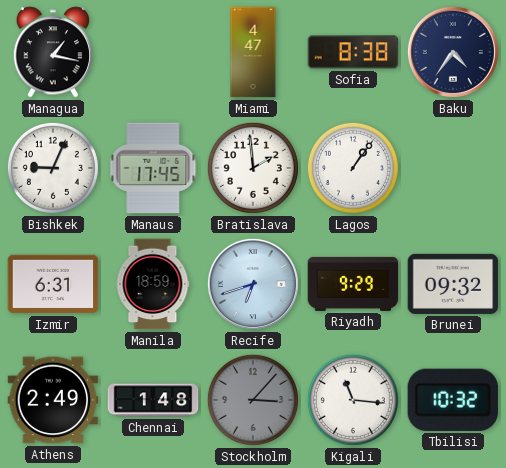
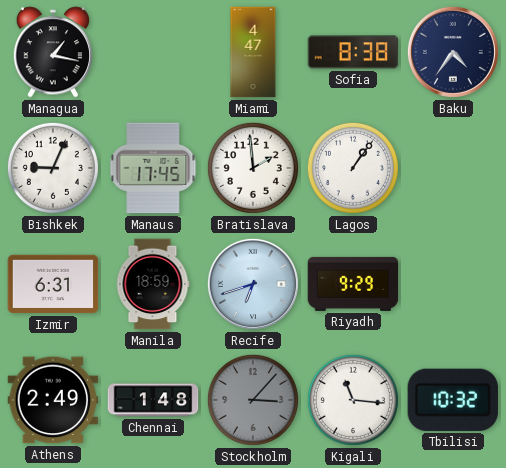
Brunei: 09:32 -> none (453, 284)
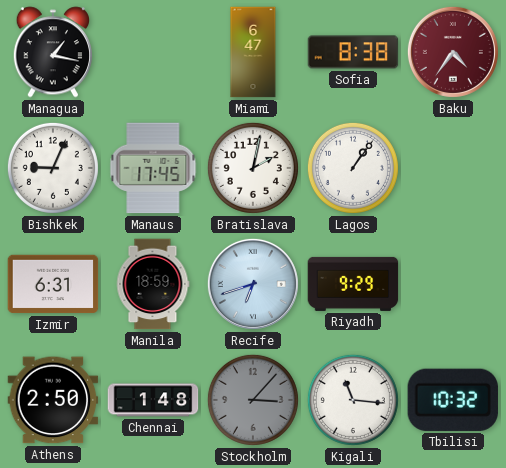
Miami: 4:47 -> 6:47 (253, 52)
Baku dial: navy -> burgundy (453, 52)
Bratislava: 1:59 -> 2:02 (253, 168)
Athens: 2:49 -> 2:50 (53, 400)
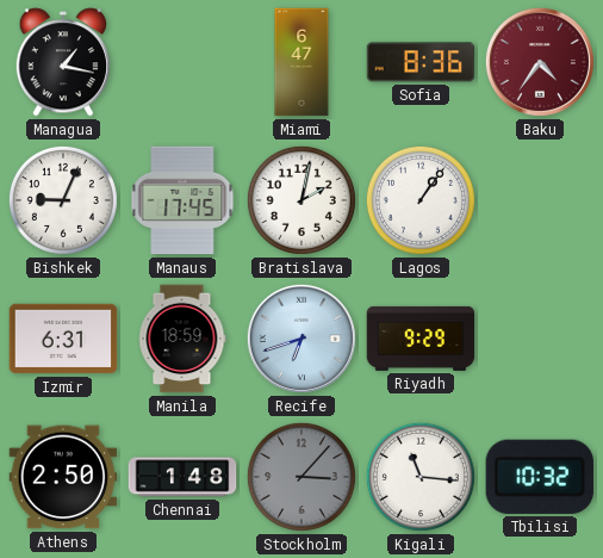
Sofia: 8:38 -> 8:36 (421, 62)
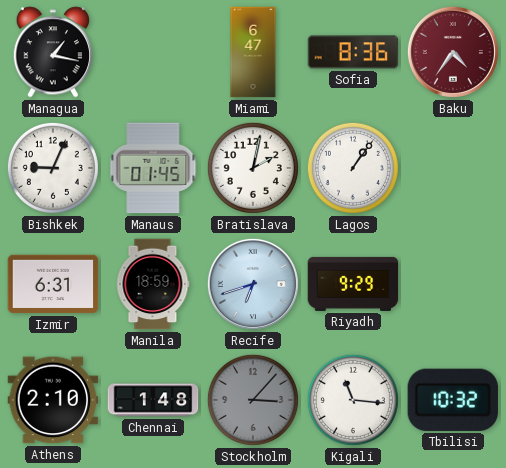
Manaus: 17:45 -> 01:45 (153, 168)
Athens: 2:50 -> 2:10 (53, 400)
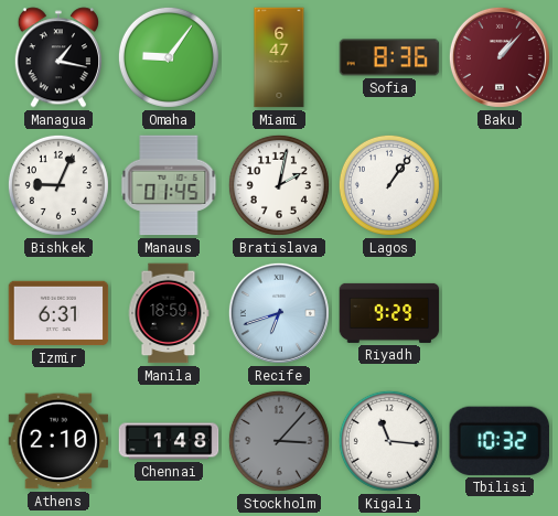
Omaha: none -> 9:06 (169, 57)
Baku: 4:36 -> 1:07 (500, 57)
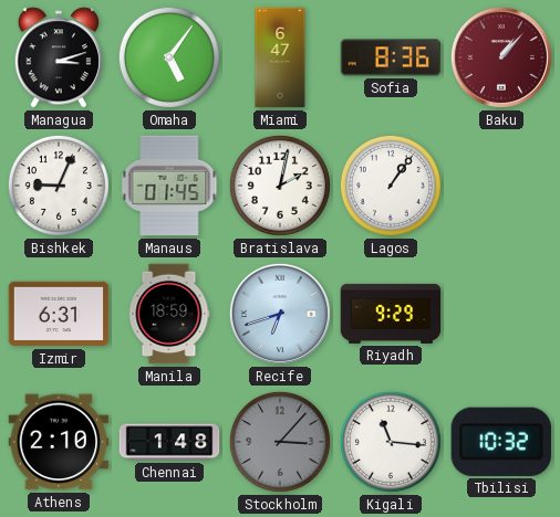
Managua: 1:17 -> 3:12 (58, 57)
Omaha: 9:06 -> 5:06 (169, 57)
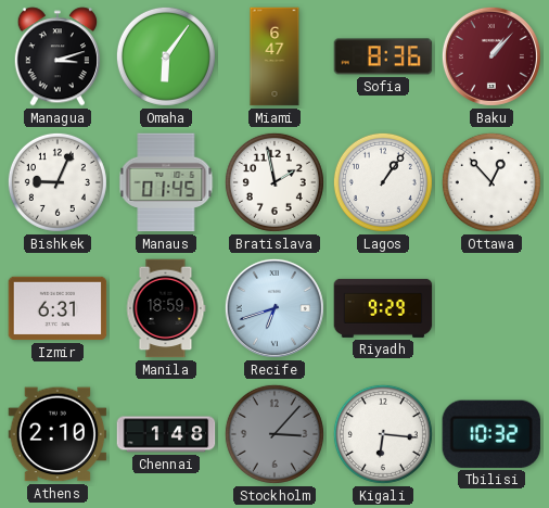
Omaha: 5:06 -> 6:06 (166, 56)
Bratislava: 2:02 -> 1:58 (274, 182)
Ottawa: none -> 12:53 (491, 182)
Kigali: 11:16 -> 6:16 (383, 434)
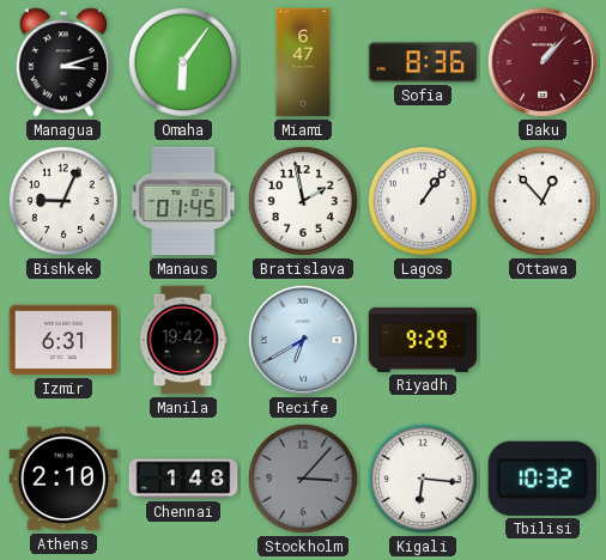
Manila: 18:59 -> 19:42 (183, 340)
Recife: 6:42 -> 6:40 (303, 340)
